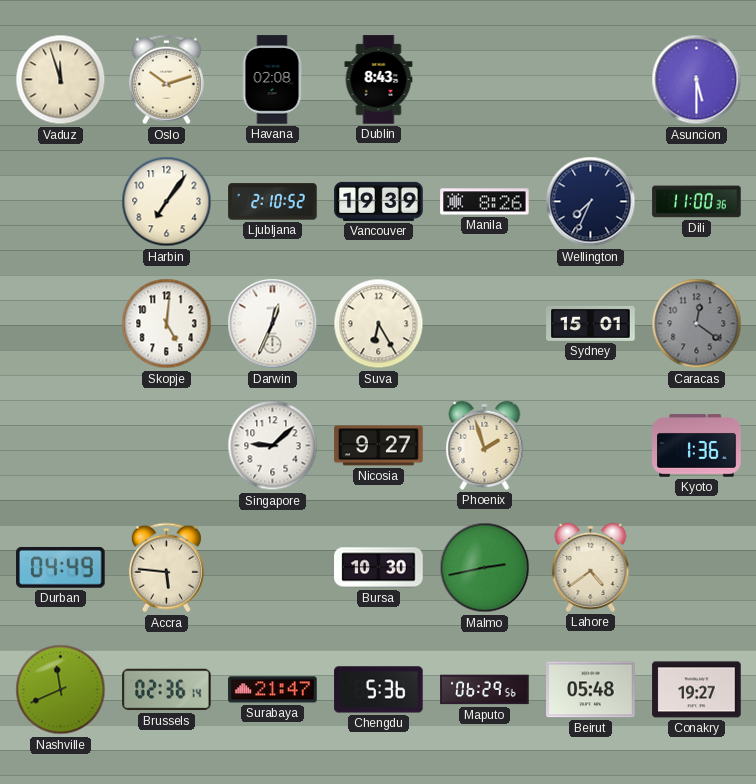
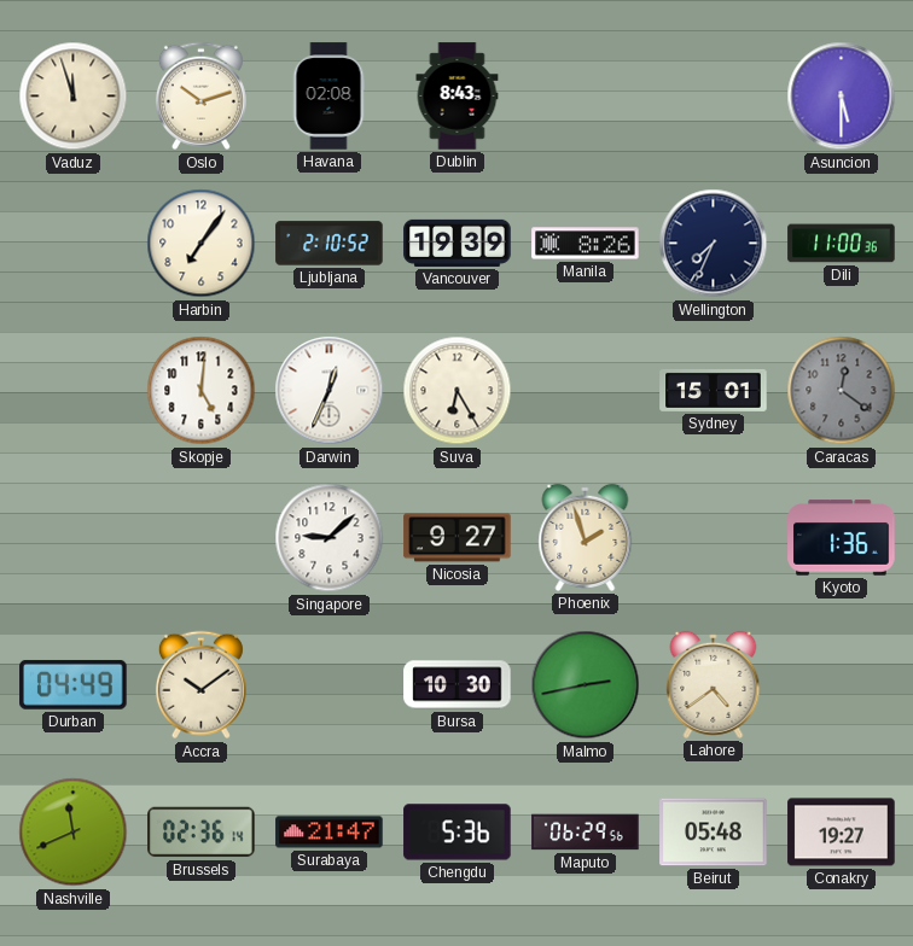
Accra: 5:46 -> 10:09 (200, 685)
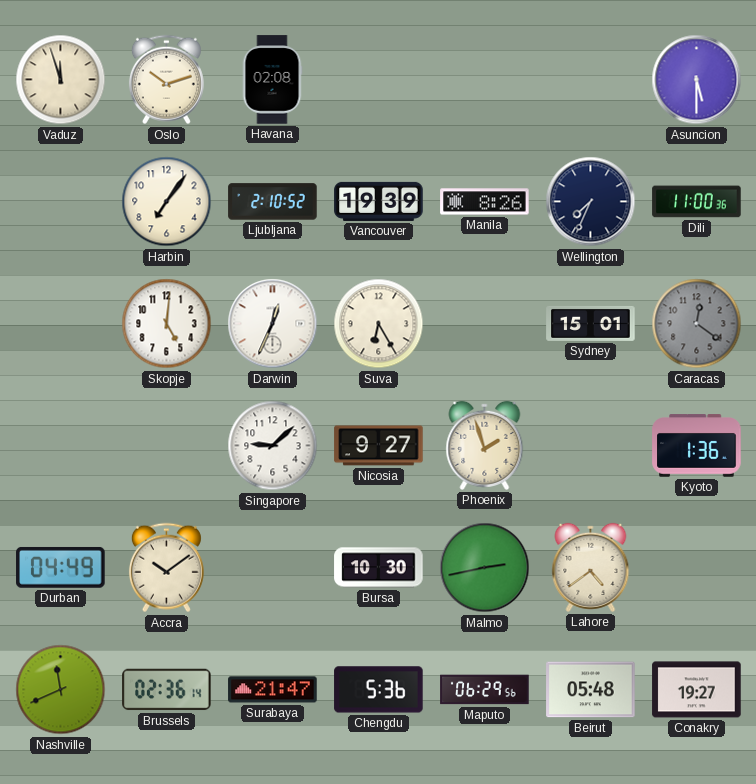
Dublin: 8:43 -> none (458, 97)
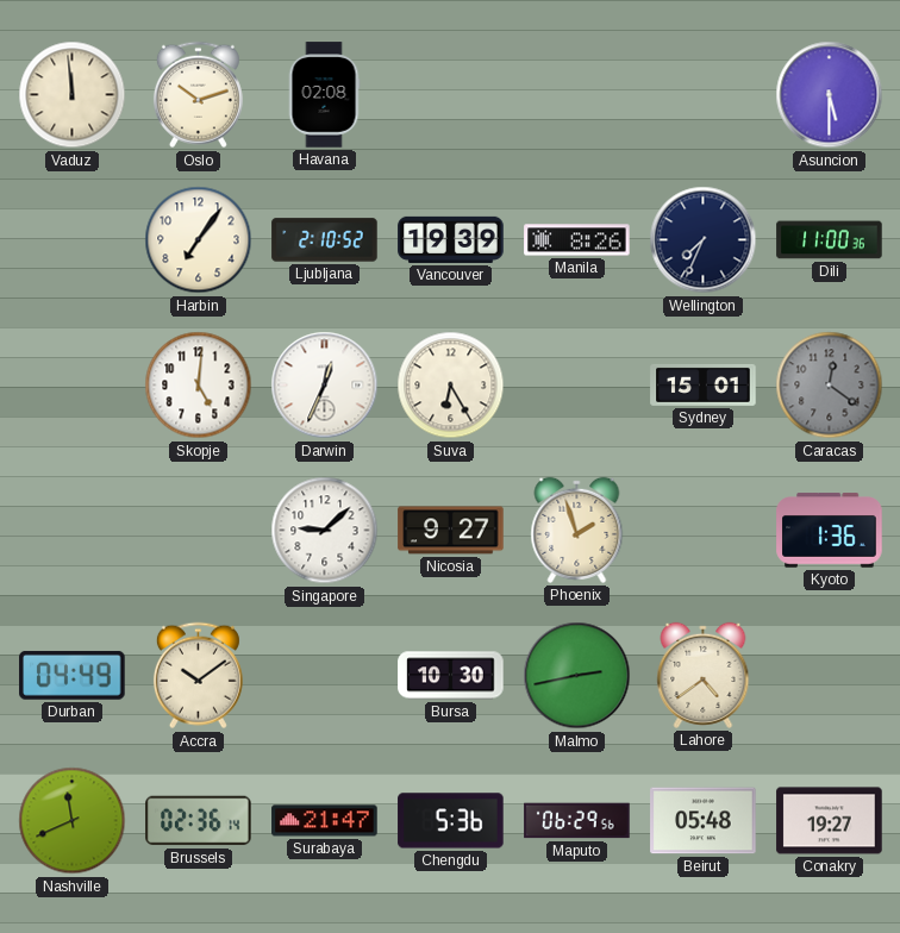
Vaduz: 11:57 -> 11:59 (73, 95)
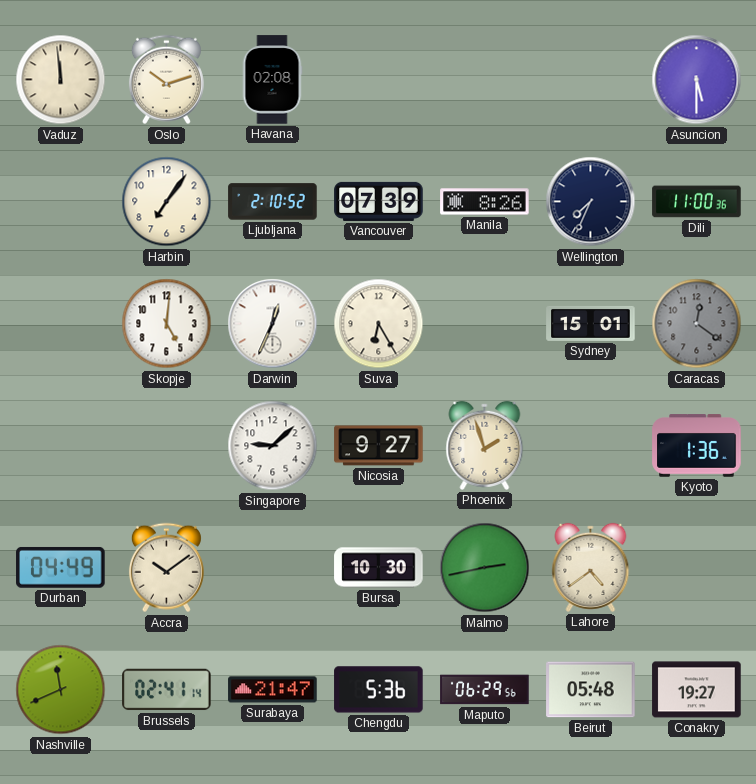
Vancouver: 19:39 -> 07:39 (379, 201)
Brussels: 02:36 -> 02:41 (167, 690)
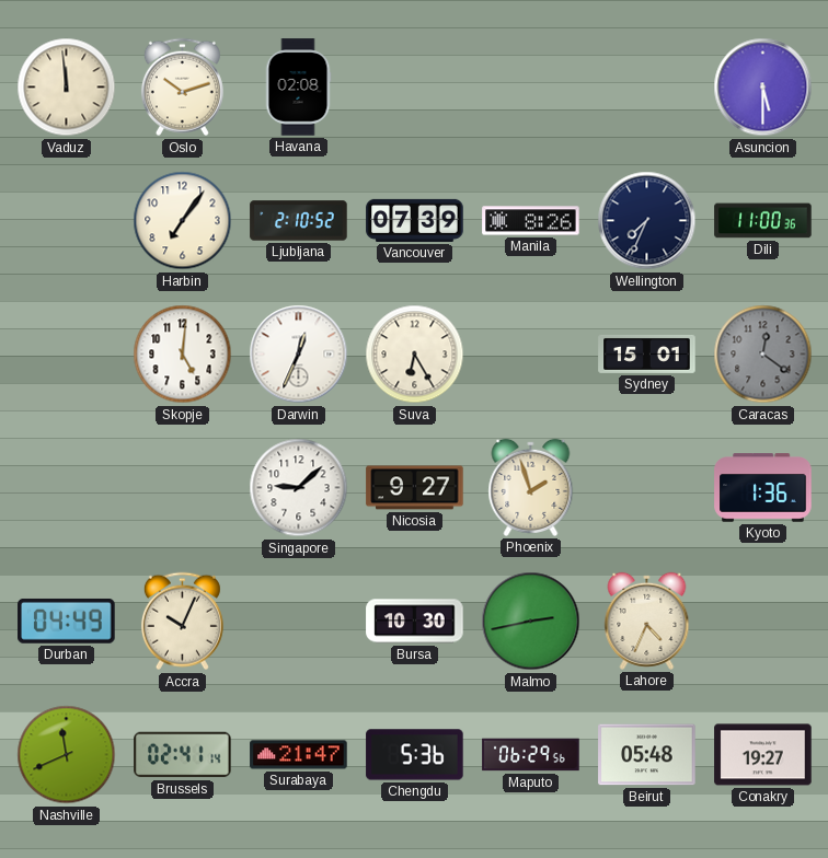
Accra: 10:09 -> 10:04 (182, 622)
Lahore: 4:39 -> 4:34 (647, 621)
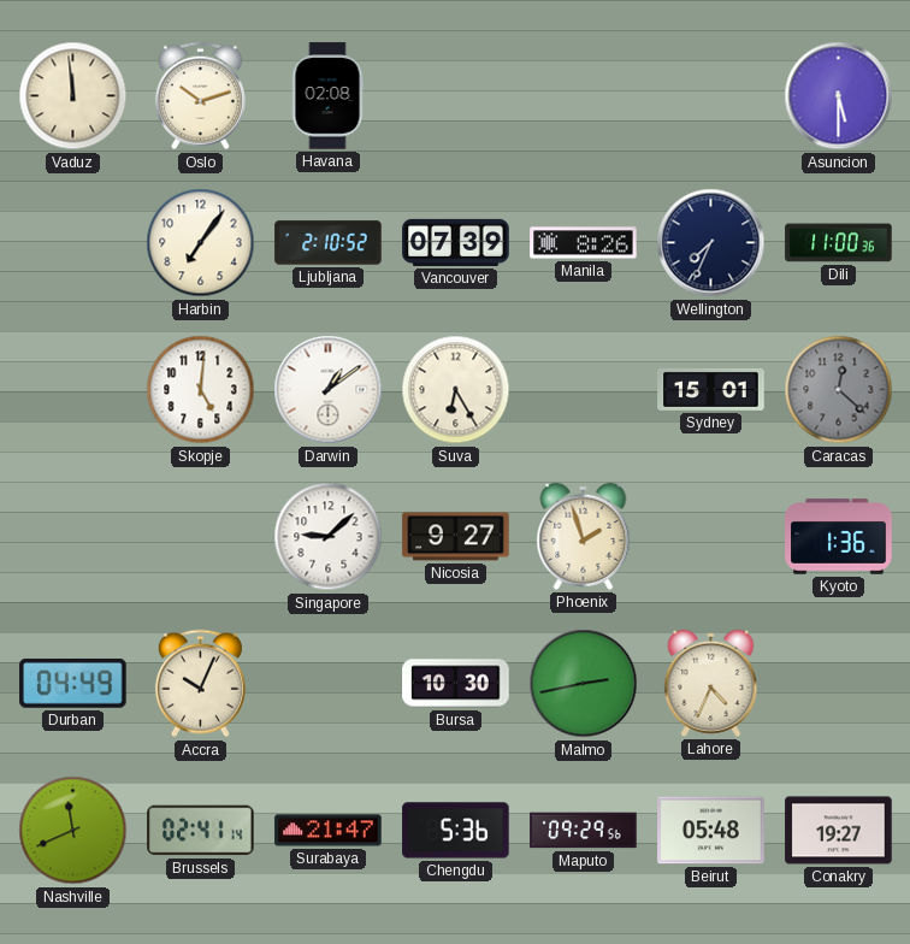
Darwin: 12:34 -> 1:09 (329, 390)
Caracas: 12:21 -> 12:22 (839, 390)
Maputo: 06:29 -> 09:29 (584, 831)
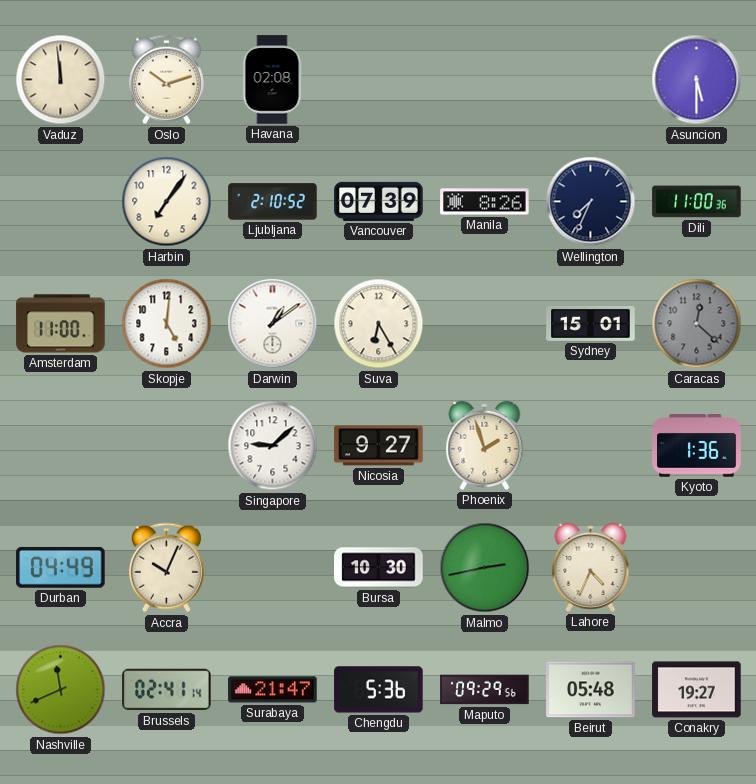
Amsterdam: none -> 11:00 (61, 324)
